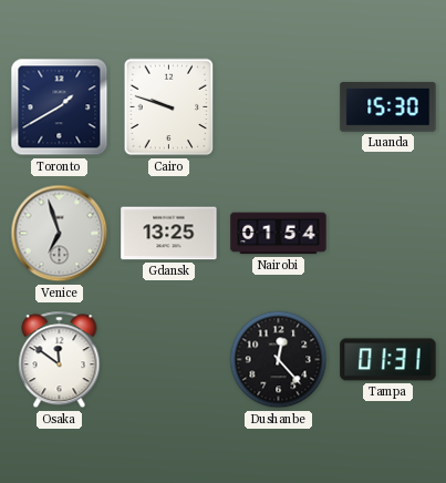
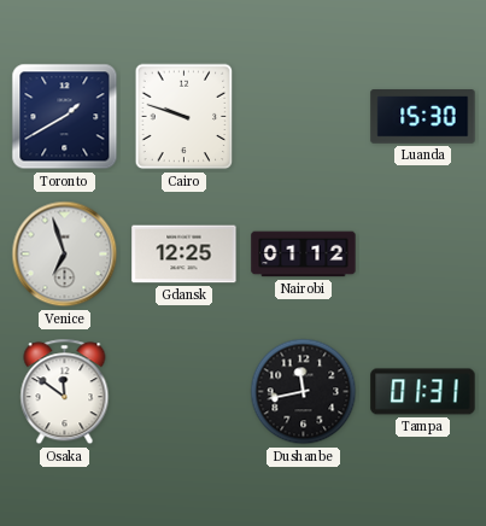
Gdansk: 13:25 -> 12:25 (185, 255)
Nairobi: 01:54 -> 01:12 (304, 255)
Dushanbe: 12:23 -> 11:43 (304, 392)
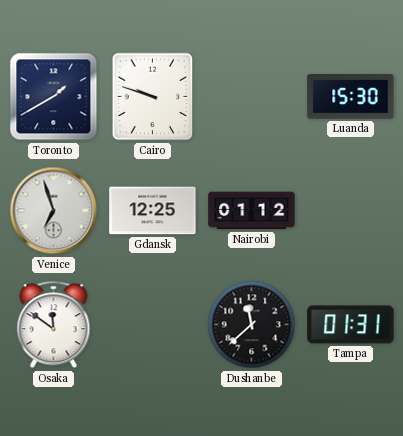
Dushanbe: 11:43 -> 11:38 (252, 325)
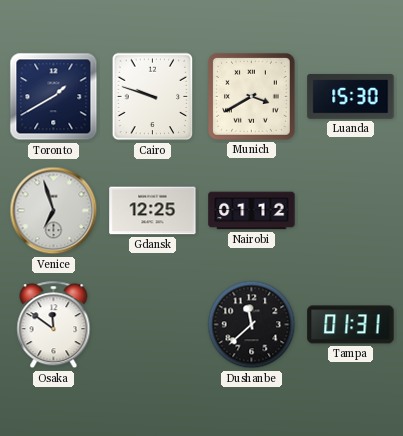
Munich: none -> 3:40 (252, 97)
